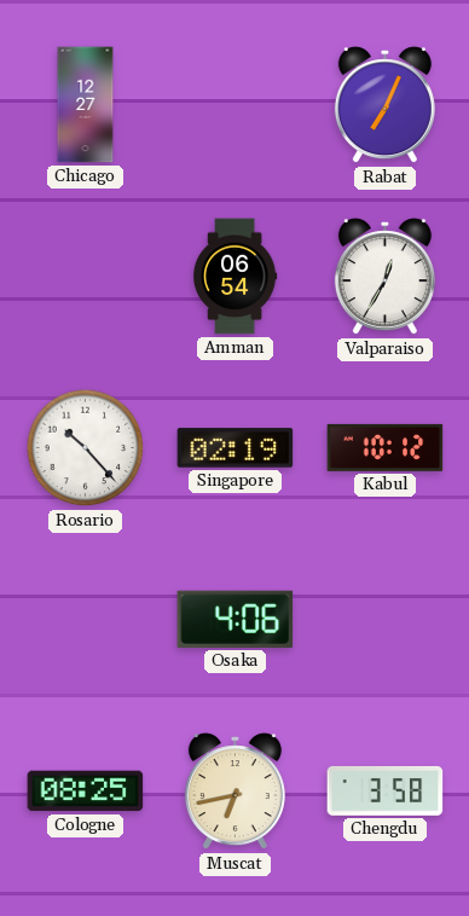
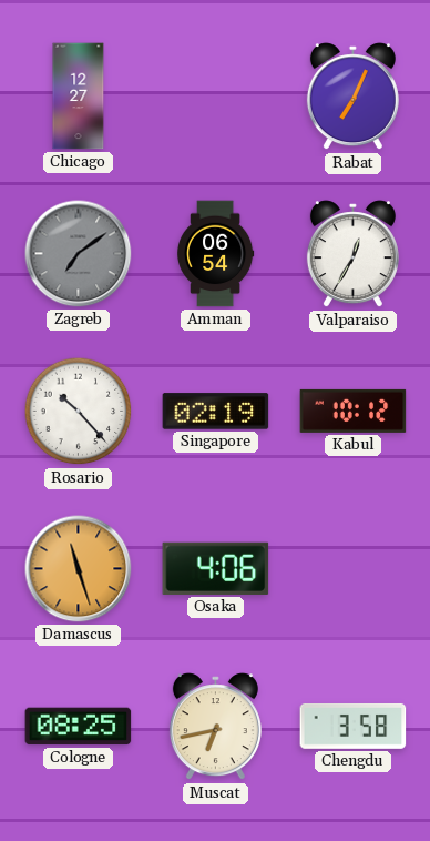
Zagreb: none -> 7:09 (79, 254)
Damascus: none -> 11:27 (79, 569)
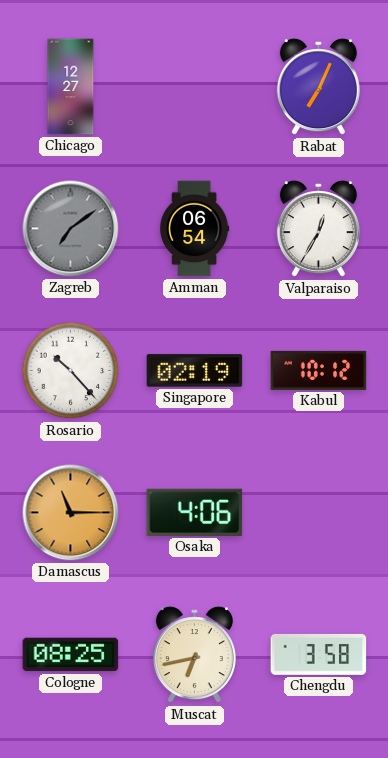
Damascus: 11:27 -> 11:15 (71, 513)
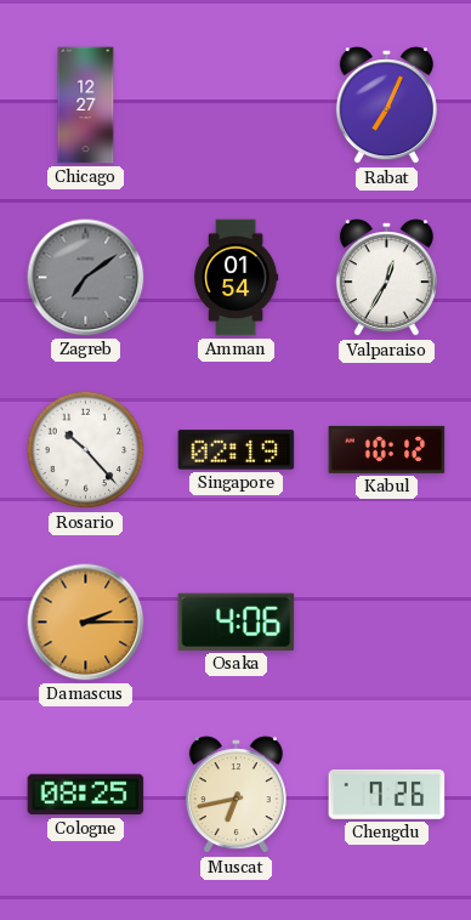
Amman: 06:54 -> 01:54 (235, 278)
Damascus: 11:15 -> 2:15 (86, 623)
Chengdu: 3:58 -> 7:26 (387, 794)
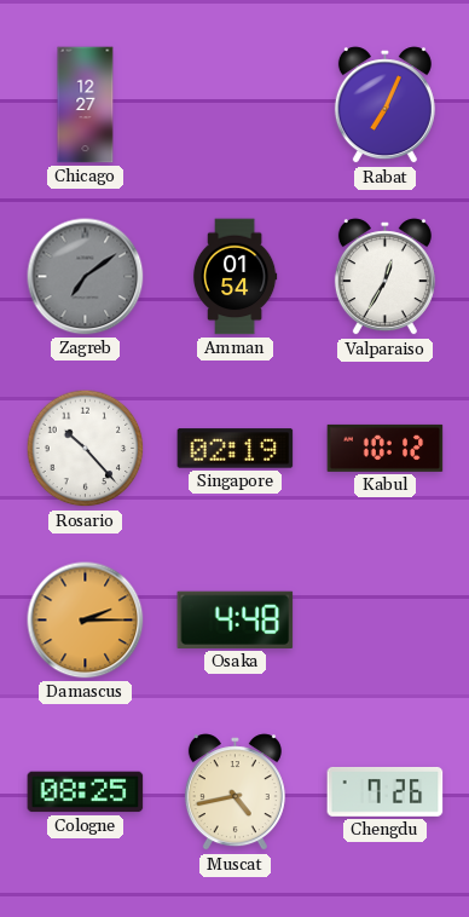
Osaka: 4:06 -> 4:48 (236, 619)
Muscat: 6:43 -> 4:43 (234, 792)
